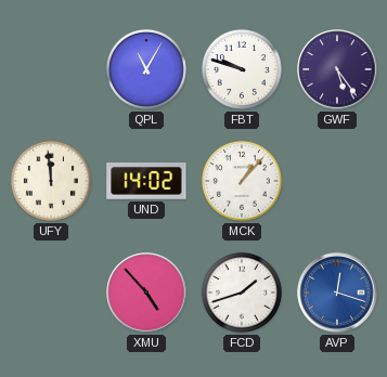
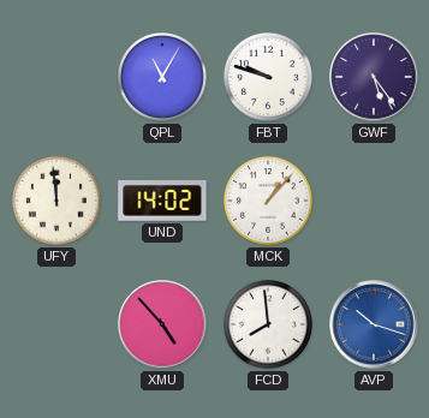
FCD: 1:42 -> 7:59 (268, 324)
AVP: 12:18 -> 10:18 (374, 324)
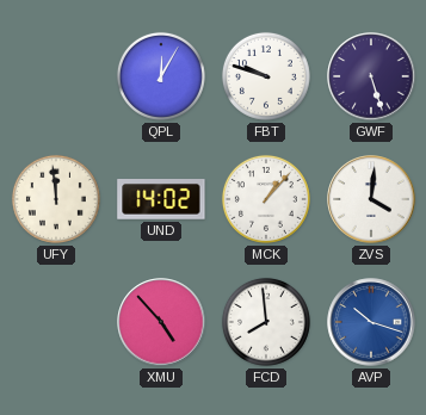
QPL: 11:05 -> 12:05 (161, 76)
GWF: 5:24 -> 5:27 (371, 76)
ZVS: none -> 4:01 (371, 199)
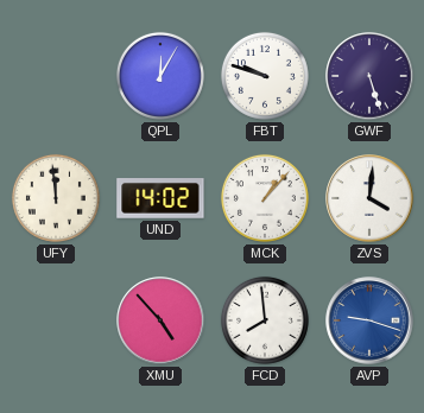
AVP: 10:18 -> 9:18 (369, 320)
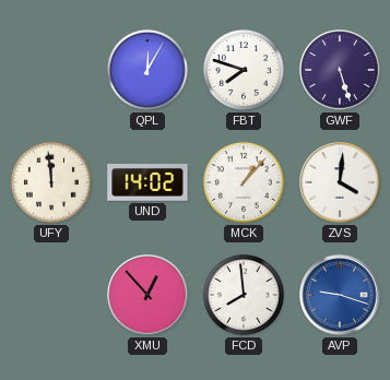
FBT: 9:48 -> 7:48 (244, 70)
XMU: 4:53 -> 12:53 (147, 295)
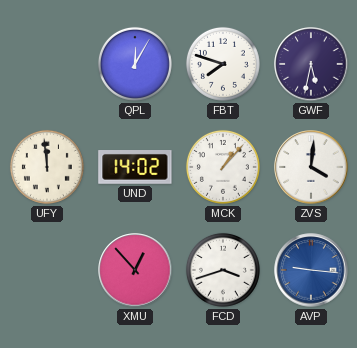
GWF: 5:27 -> 5:32 (311, 64)
FCD: 7:59 -> 3:42 (223, 270)
AVP: 9:18 -> 9:16 (311, 270)
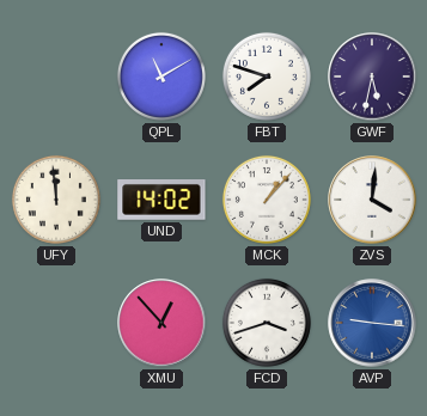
QPL: 12:05 -> 11:10 (161, 77)
